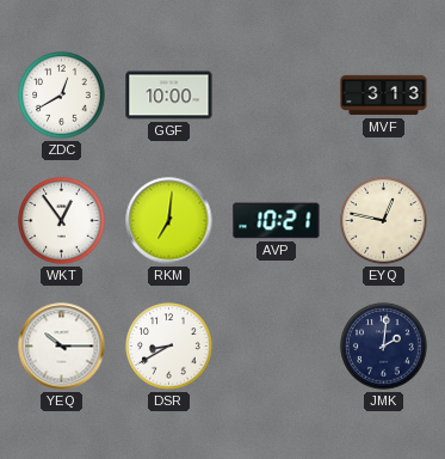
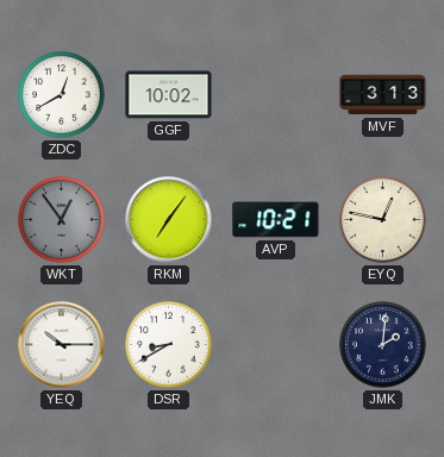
GGF: 10:00 -> 10:02 (169, 95)
WKT dial: white -> grey (62, 220)
RKM: 7:01 -> 7:06 (169, 220)
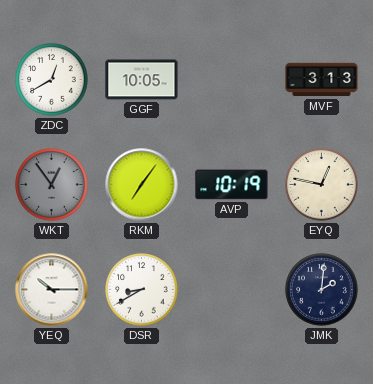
GGF: 10:02 -> 10:05 (142, 80)
AVP: 10:21 -> 10:19 (232, 185)
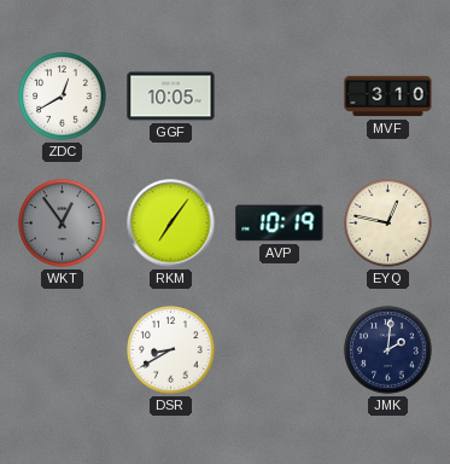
MVF: 3:13 -> 3:10 (388, 97)
YEQ: 10:15 -> none (52, 290)
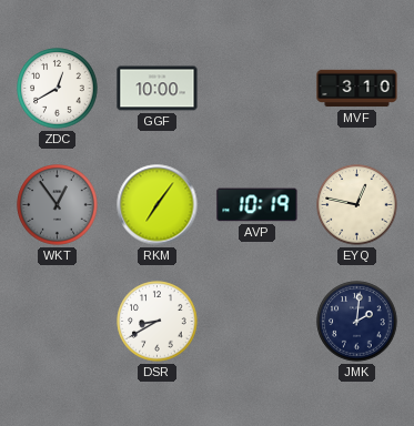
GGF: 10:05 -> 10:00 (158, 89)
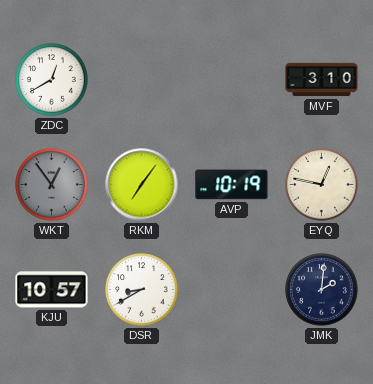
GGF: 10:00 -> none (158, 89)
KJU: none -> 10:57 (52, 290)
